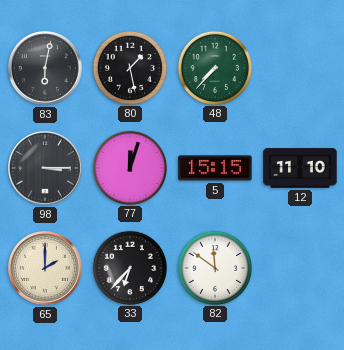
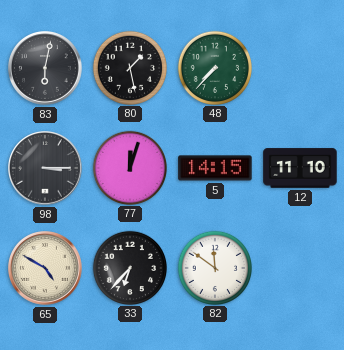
5: 15:15 -> 14:15 (215, 168)
65: 2:00 -> 4:50 (46, 269)
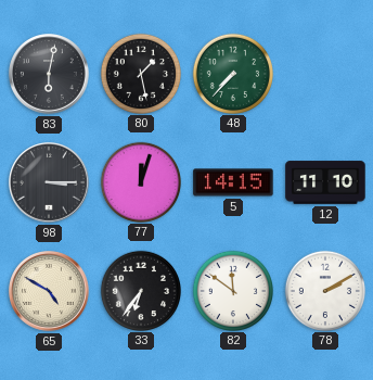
33: 6:37 -> 6:36 (140, 290)
78: none -> 2:10 (324, 290)
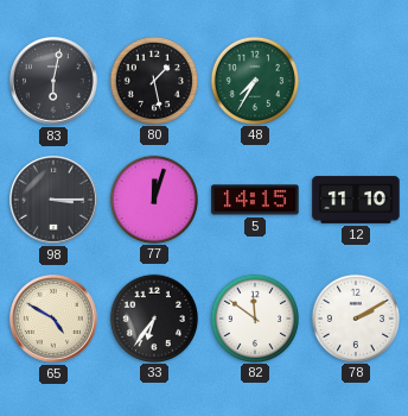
48: 7:37 -> 7:35 (254, 80)
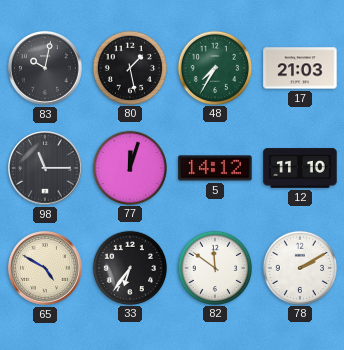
83: 6:02 -> 10:02 (46, 69)
17: none -> 21:03 (300, 68)
98: 3:15 -> 11:15 (46, 169)
5: 14:15 -> 14:12 (215, 168)
